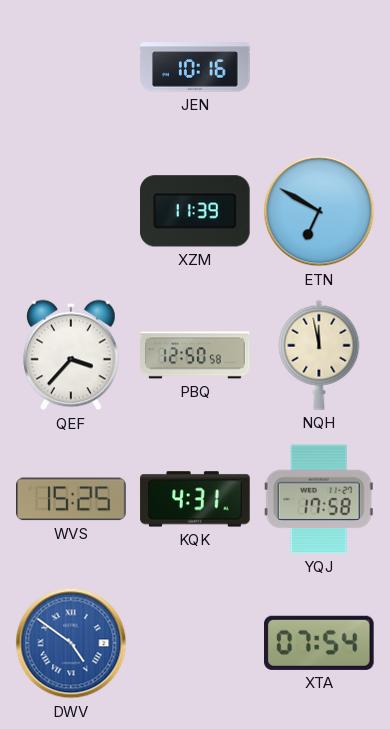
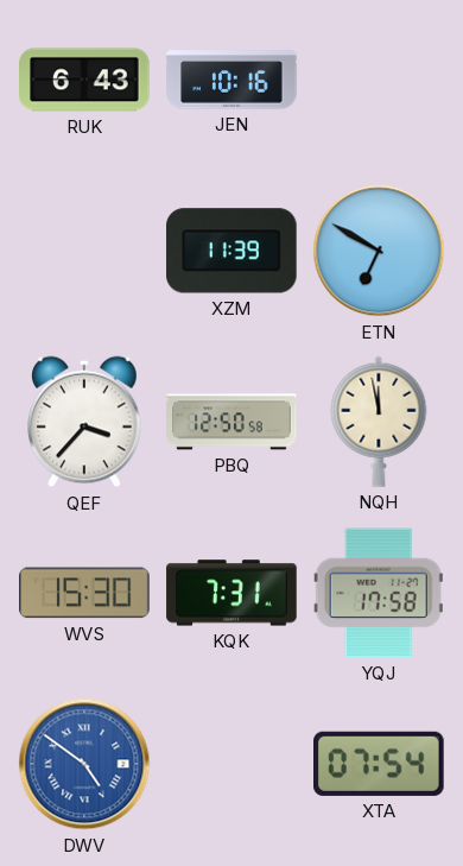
RUK: none -> 6:43 (84, 80)
WVS: 15:25 -> 15:30 (84, 593)
KQK: 4:31 -> 7:31 (231, 593)
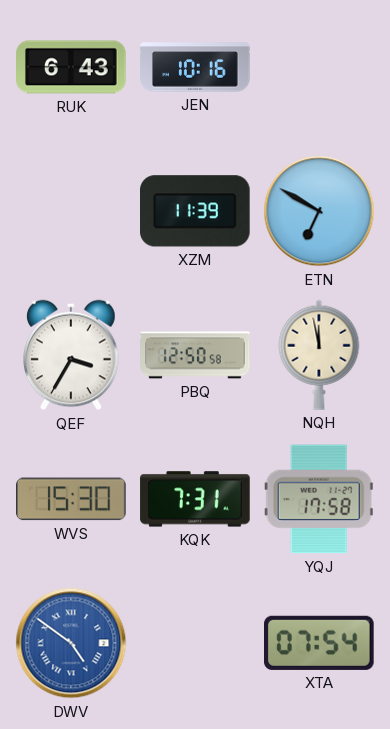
QEF: 3:37 -> 3:35 (72, 355)
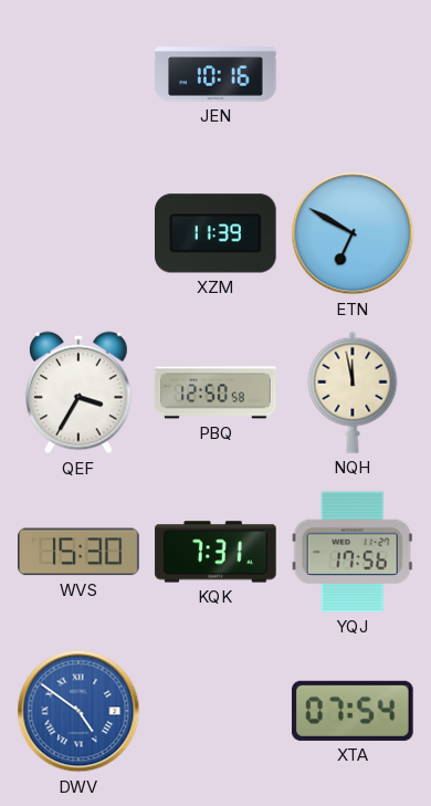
RUK: 6:43 -> none (71, 67)
YQJ: 17:58 -> 17:56 (353, 552)
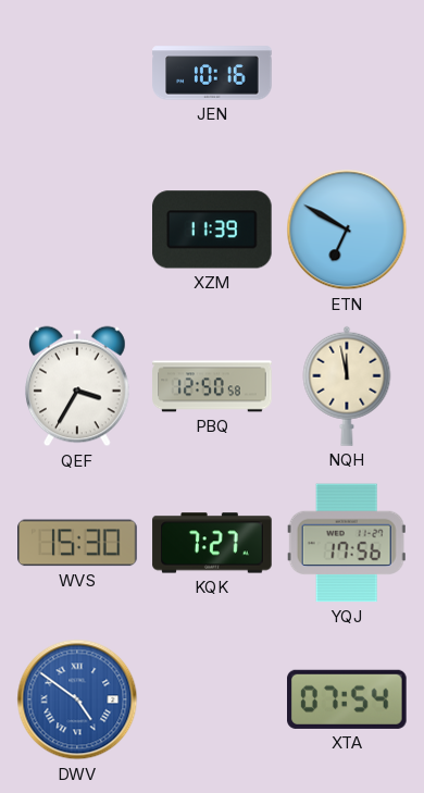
KQK: 7:31 -> 7:27 (212, 543)
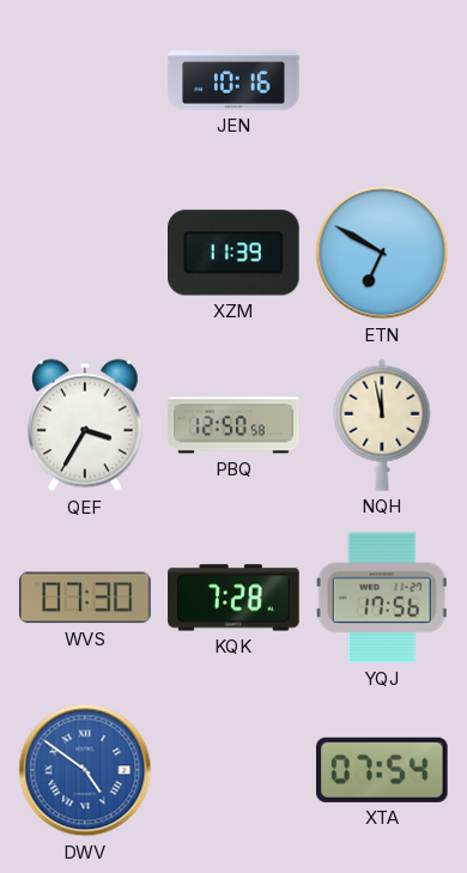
WVS: 15:30 -> 07:30 (85, 598)
KQK: 7:27 -> 7:28 (233, 598)
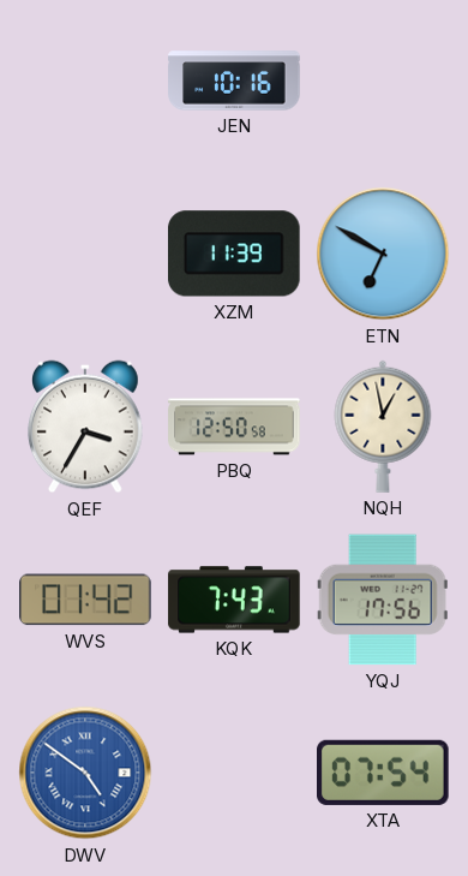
NQH: 11:58 -> 12:58 (383, 427)
WVS: 07:30 -> 01:42 (85, 600)
KQK: 7:28 -> 7:43 (234, 600)
